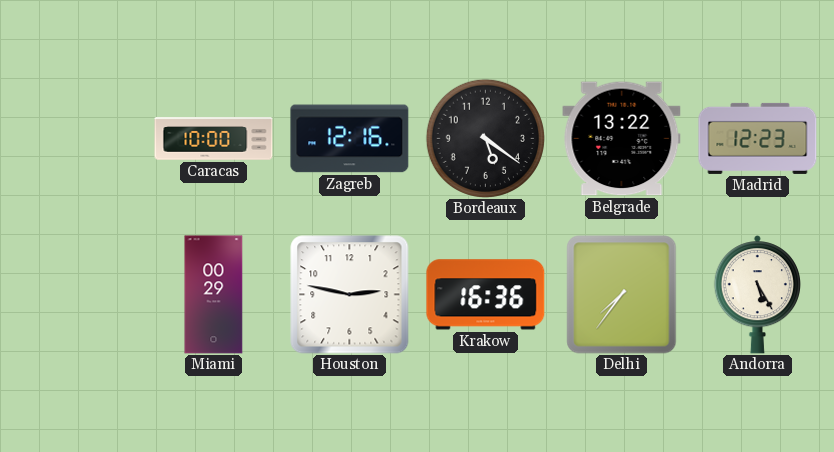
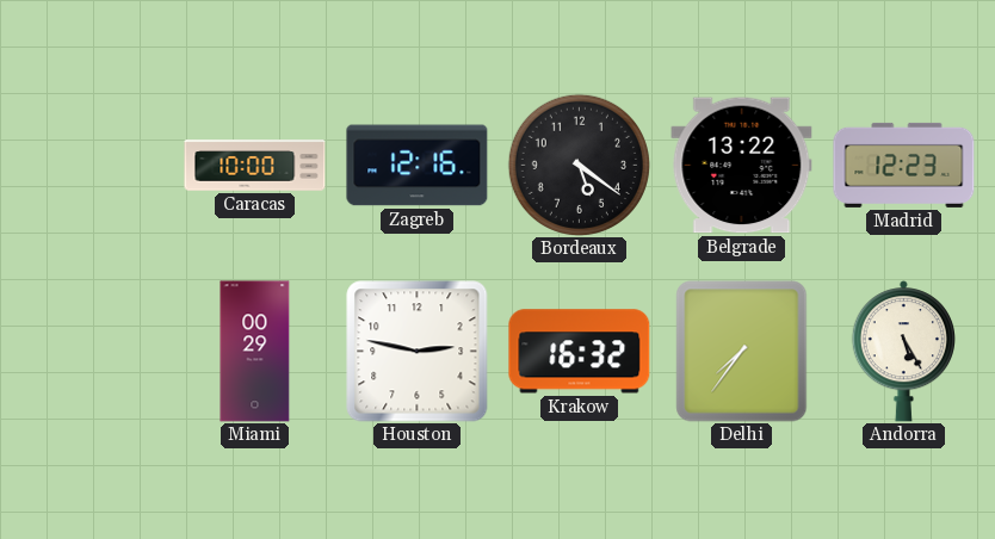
Krakow: 16:36 -> 16:32 (580, 352)
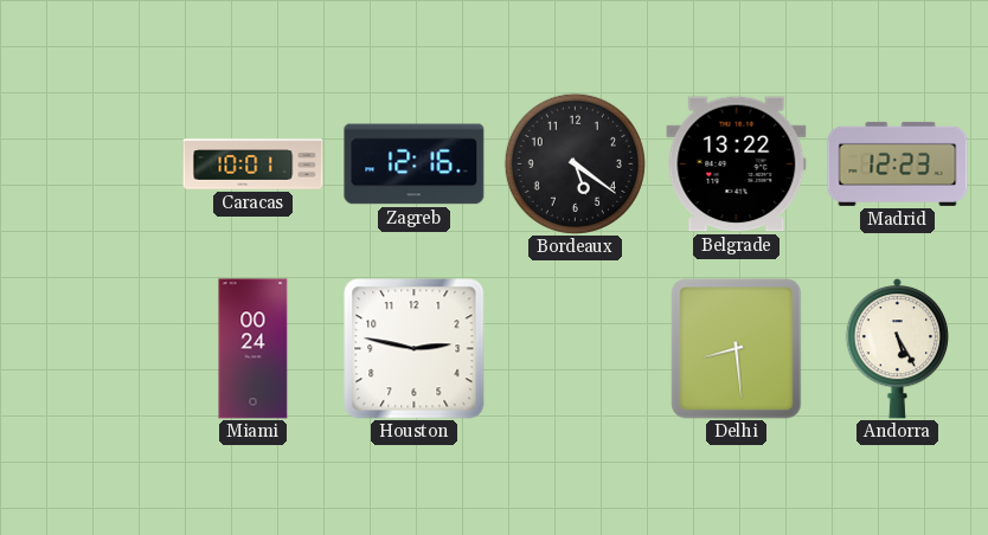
Caracas: 10:00 -> 10:01 (254, 165)
Miami: 00:29 -> 00:24 (254, 349)
Krakow: 16:32 -> none (580, 352)
Delhi: 7:36 -> 8:29 (737, 349)
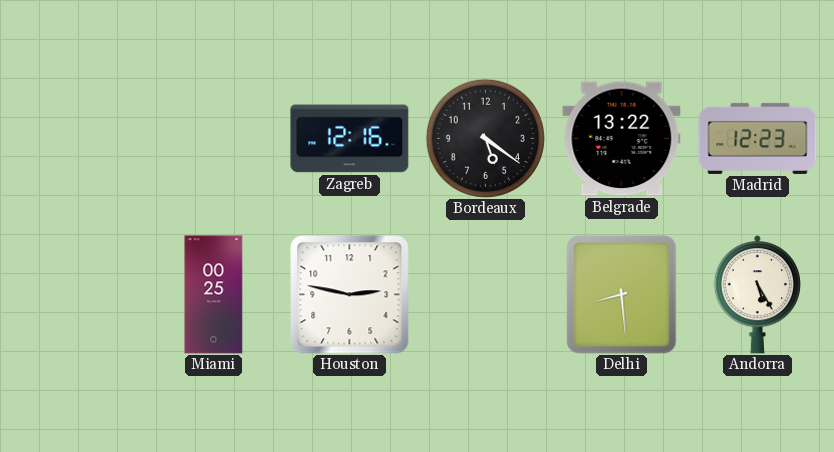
Caracas: 10:01 -> none (254, 165)
Miami: 00:24 -> 00:25 (214, 295)
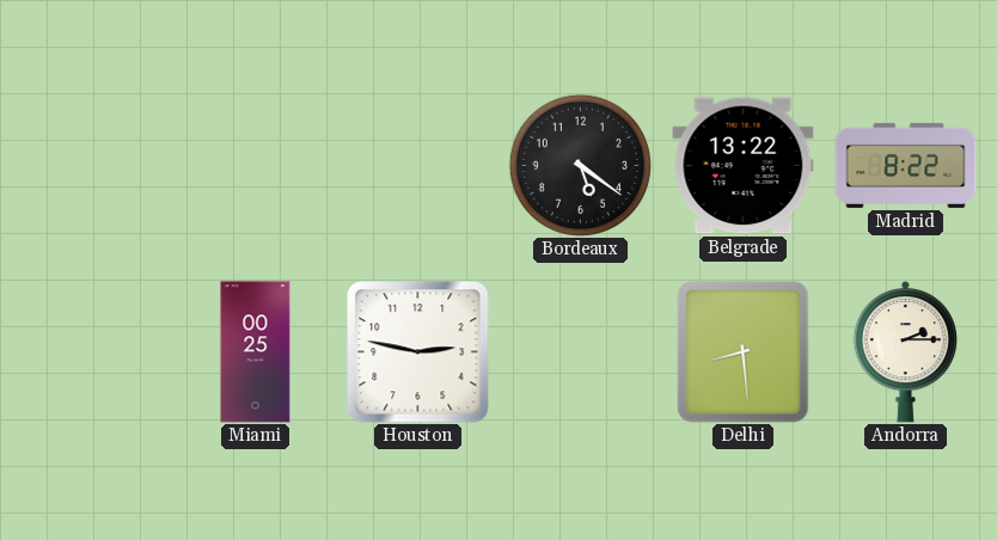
Zagreb: 12:16 -> none (350, 139)
Madrid: 12:23 -> 8:22 (906, 165)
Andorra: 5:25 -> 2:15 (905, 352)
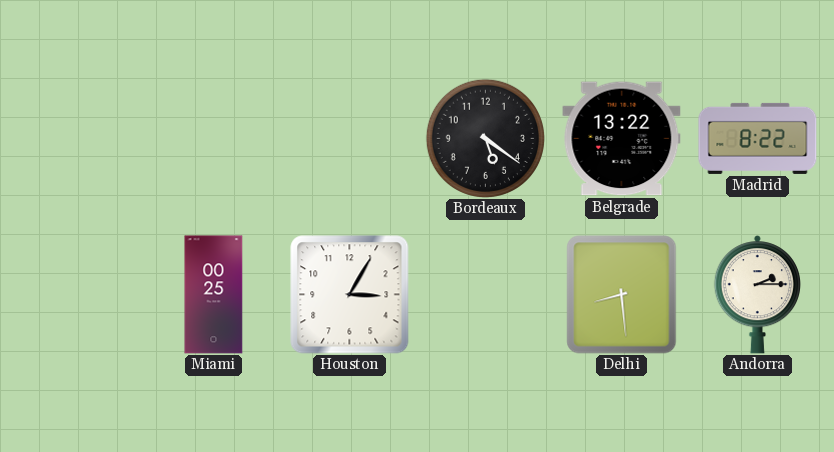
Houston: 2:47 -> 3:05 (350, 295)
